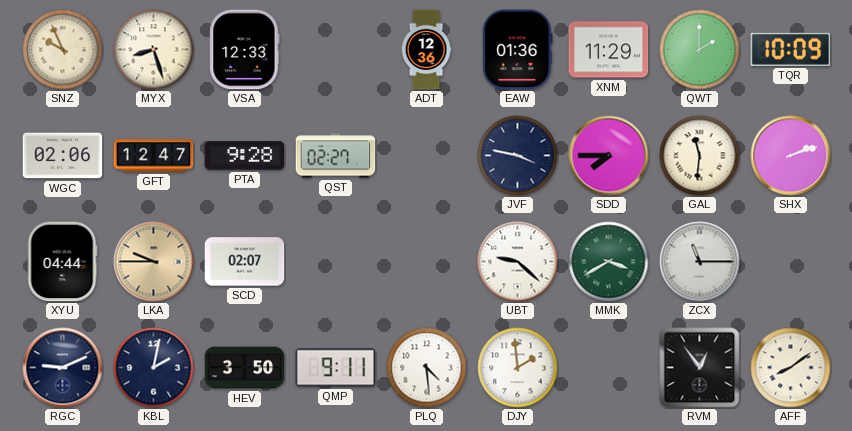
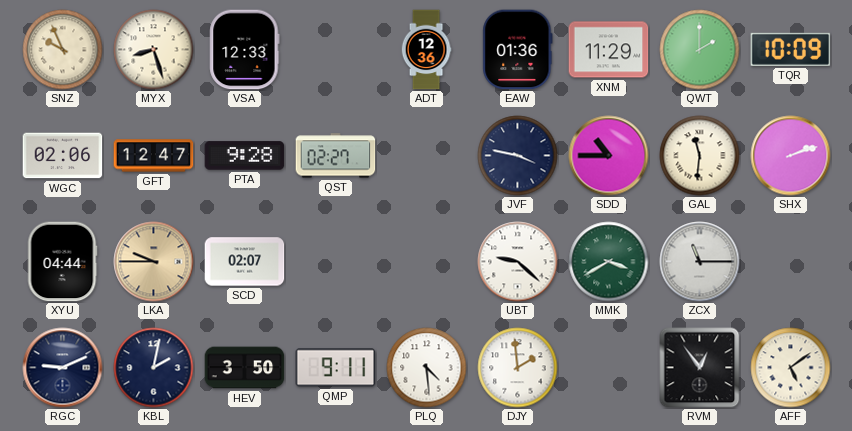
SDD: 7:45 -> 10:45 (609, 156)
AFF: 8:09 -> 5:09 (791, 368)
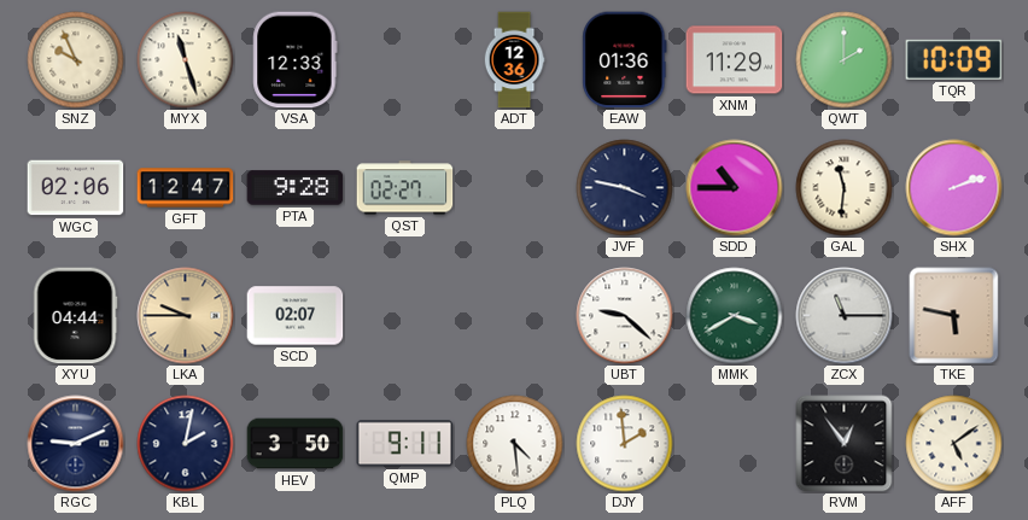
MYX: 8:27 -> 11:27 (186, 60)
TKE: none -> 5:47 (954, 316)
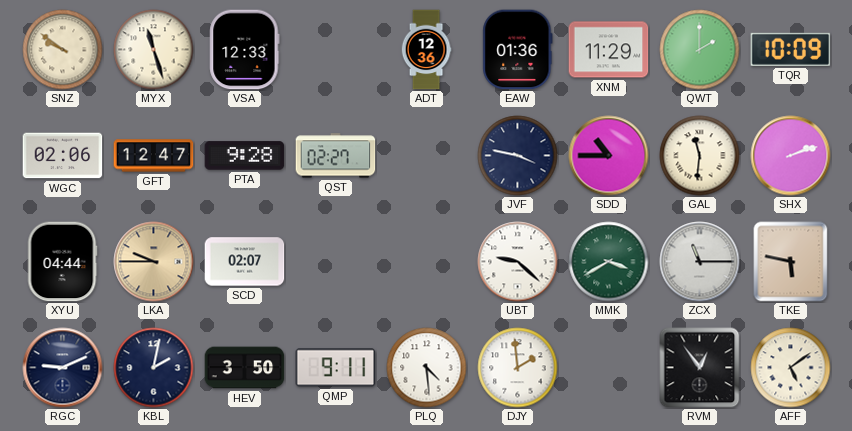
SNZ: 9:56 -> 9:51 (63, 50)
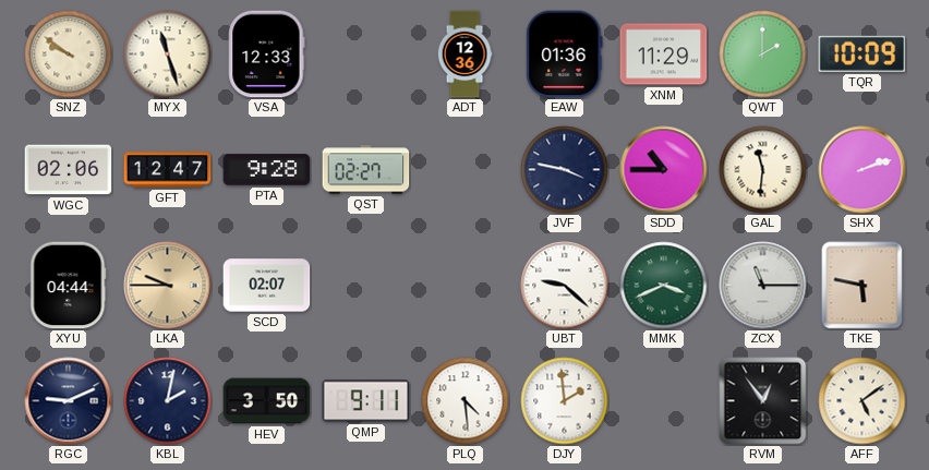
MMK: 3:40 -> 3:41 (664, 286)
